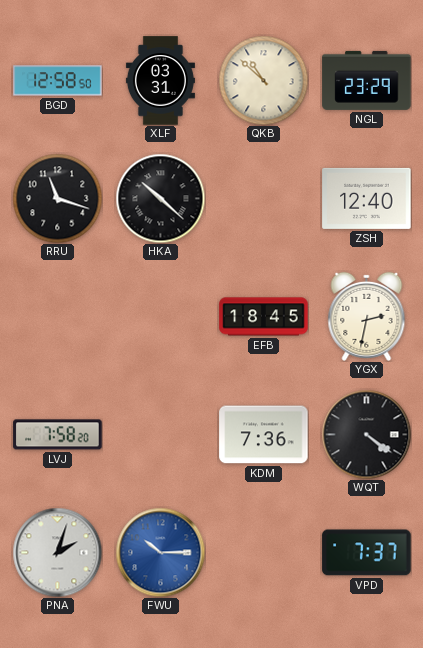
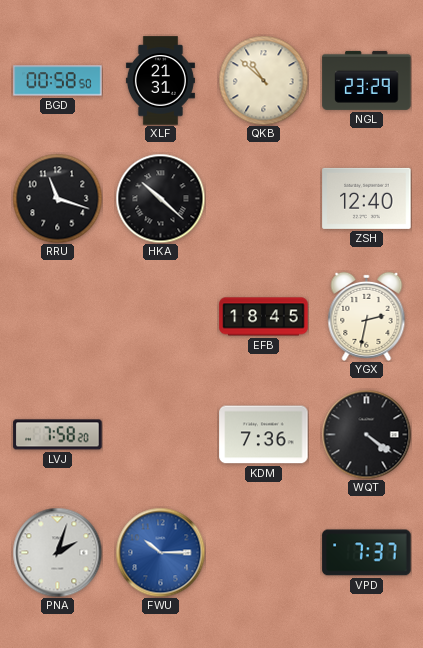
BGD: 12:58 -> 00:58 (58, 81)
XLF: 03:31 -> 21:31 (160, 81)
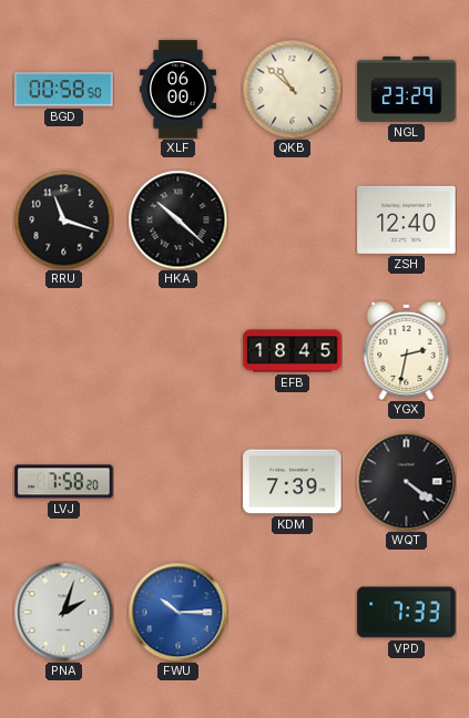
XLF: 21:31 -> 06:00 (177, 90)
KDM: 7:36 -> 7:39 (293, 482)
VPD: 7:37 -> 7:33 (407, 613)
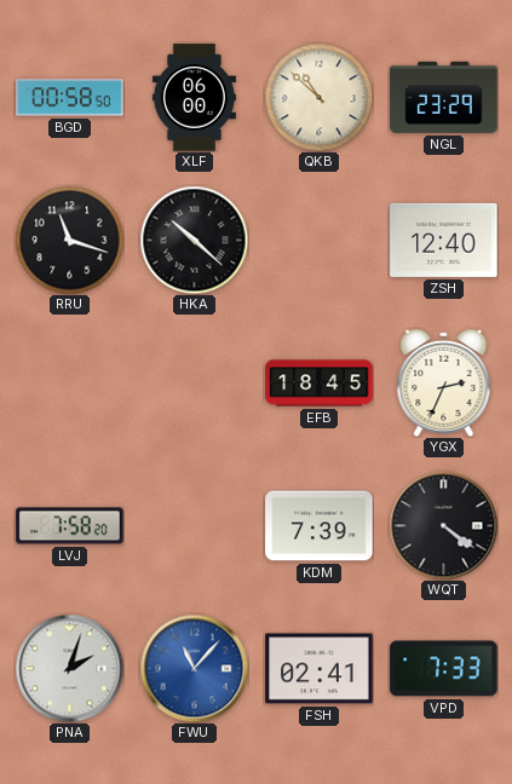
YGX: 2:32 -> 2:34 (444, 382)
FWU: 10:15 -> 11:07 (194, 668)
FSH: none -> 02:41 (320, 669)
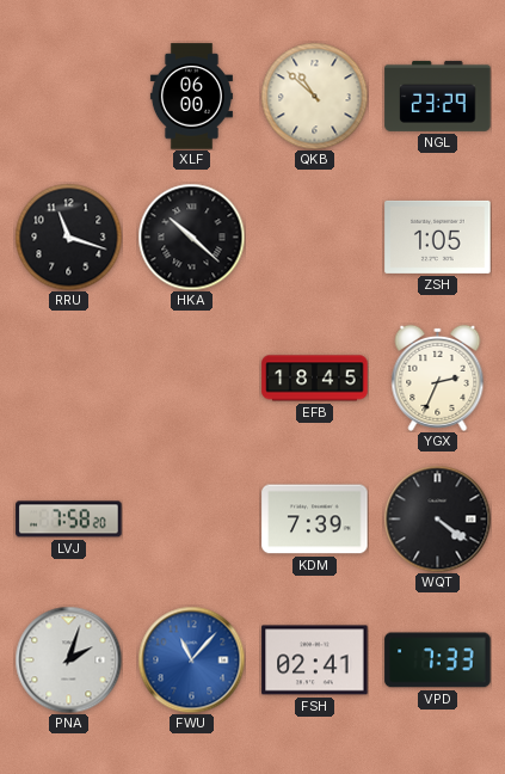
BGD: 00:58 -> none (70, 98)
ZSH: 12:40 -> 1:05 (438, 236)
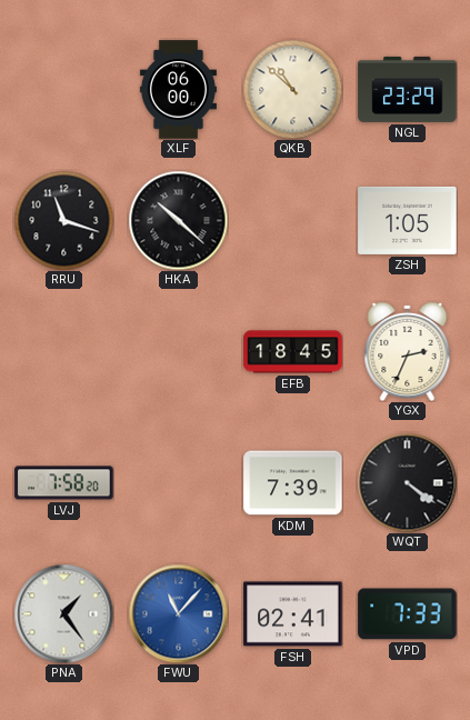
PNA: 2:03 -> 1:24 (63, 613)
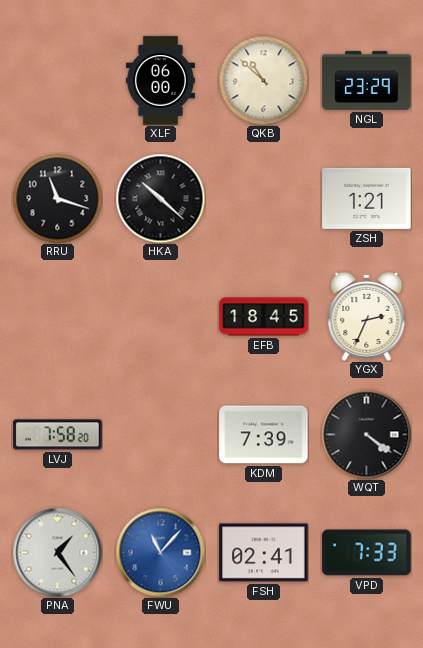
ZSH: 1:05 -> 1:21 (367, 198)
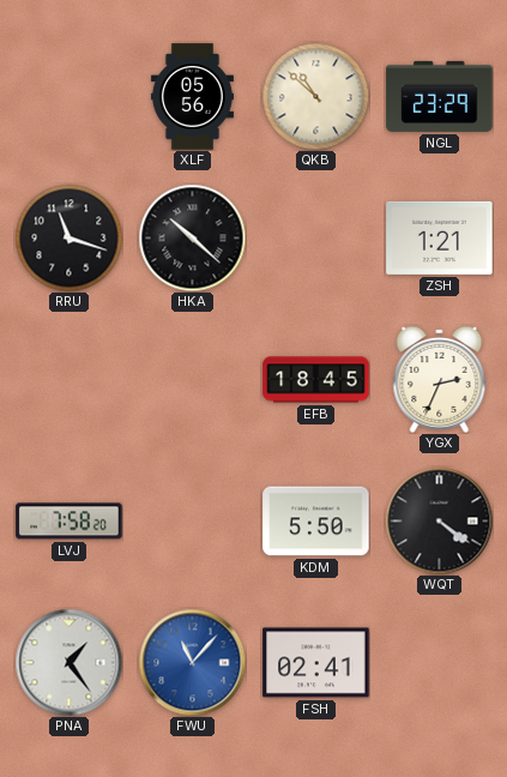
XLF: 06:00 -> 05:56 (192, 97)
KDM: 7:39 -> 5:50 (316, 522)
VPD: 7:33 -> none (367, 553)
